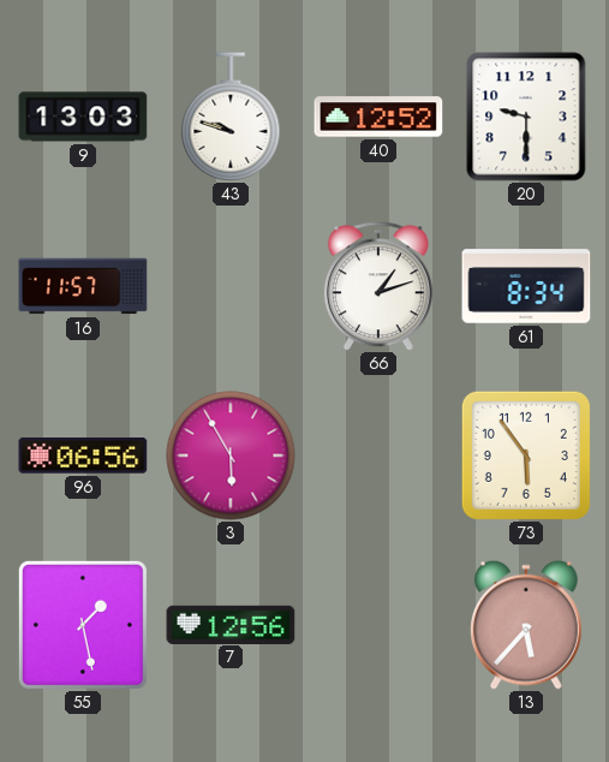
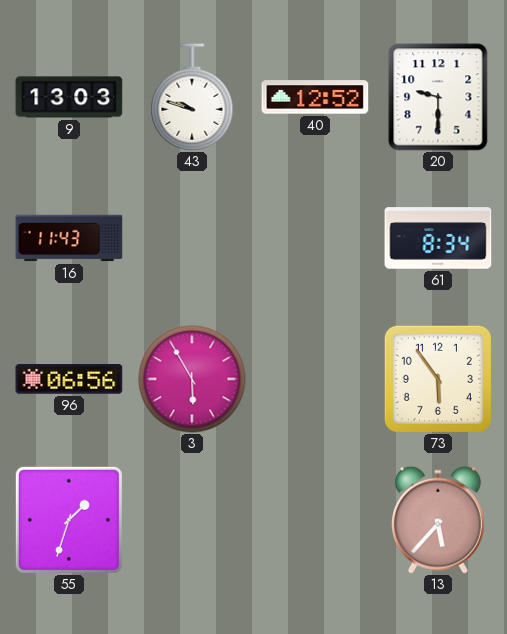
16: 11:57 -> 11:43 (69, 238)
66: 1:12 -> none (378, 286)
55: 1:28 -> 1:33 (69, 520)
7: 12:56 -> none (231, 624)
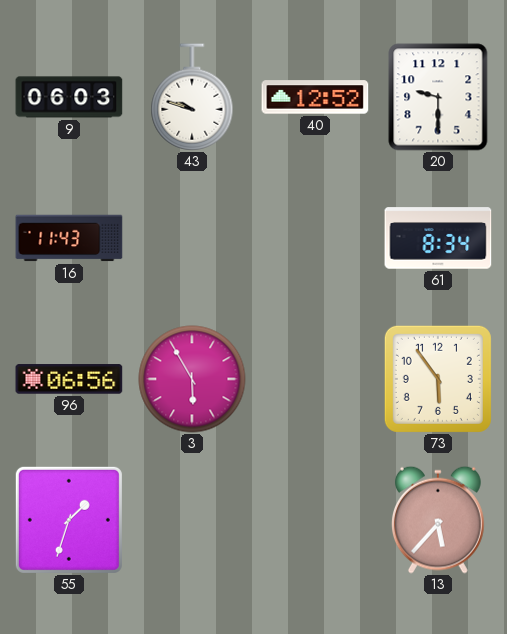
9: 13:03 -> 06:03 (69, 97)
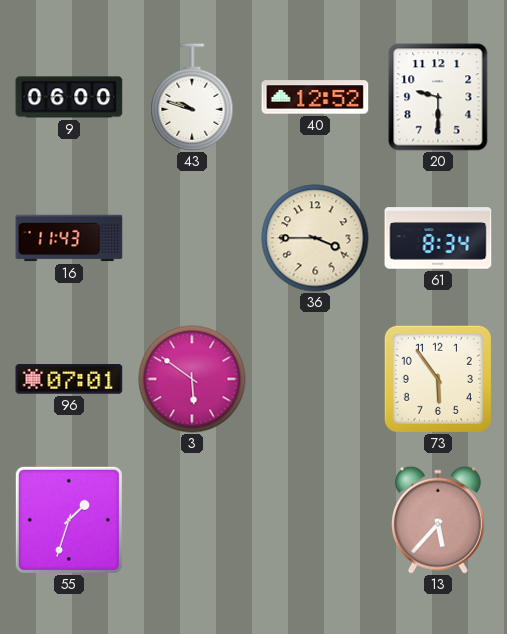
9: 06:03 -> 06:00 (69, 97)
36: none -> 3:45 (315, 238)
96: 06:56 -> 07:01 (69, 379)
3: 5:55 -> 5:51 (192, 379)
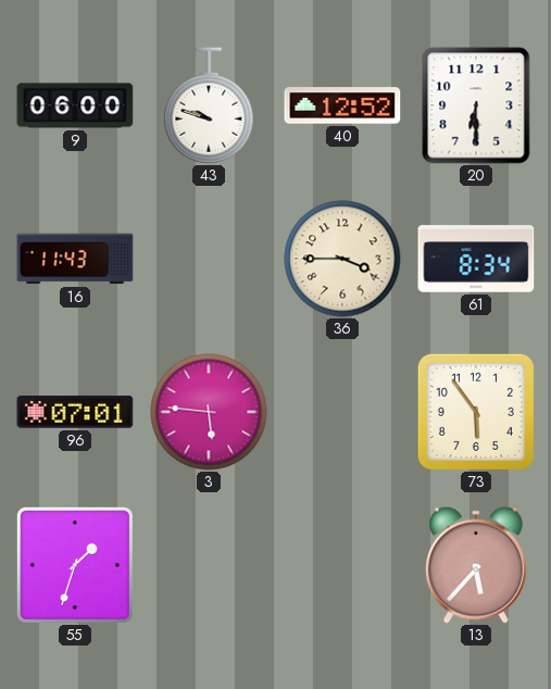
20: 9:30 -> 6:30 (476, 105)
3: 5:51 -> 5:46 (209, 412)
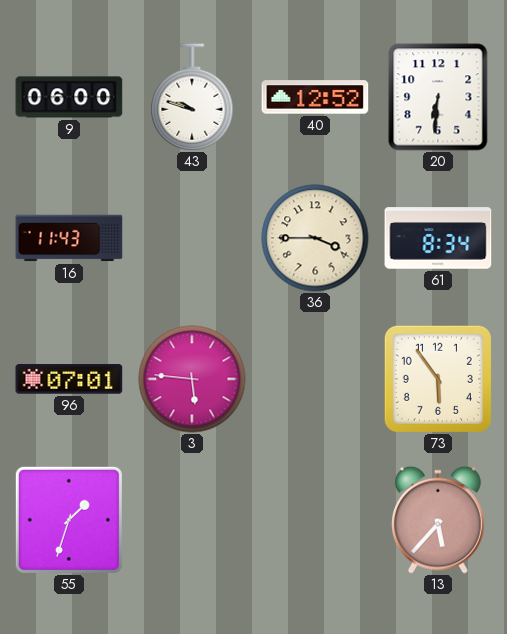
20: 6:30 -> 6:31 (438, 97)
